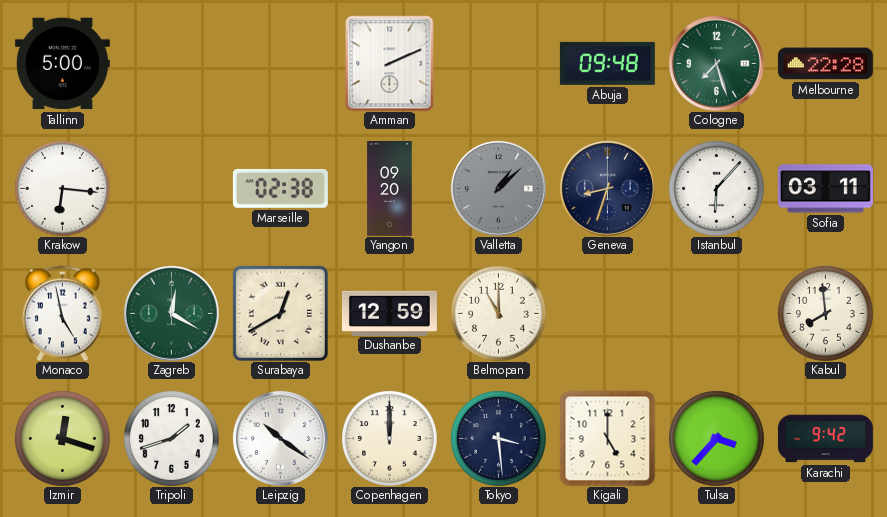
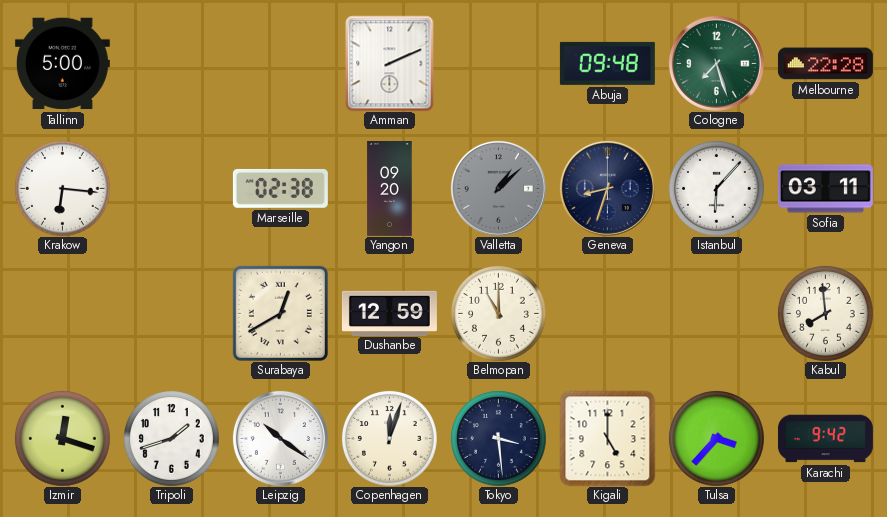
Monaco: 4:58 -> none (62, 313)
Zagreb: 12:20 -> none (171, 313)
Copenhagen: 12:00 -> 12:03 (389, 438)
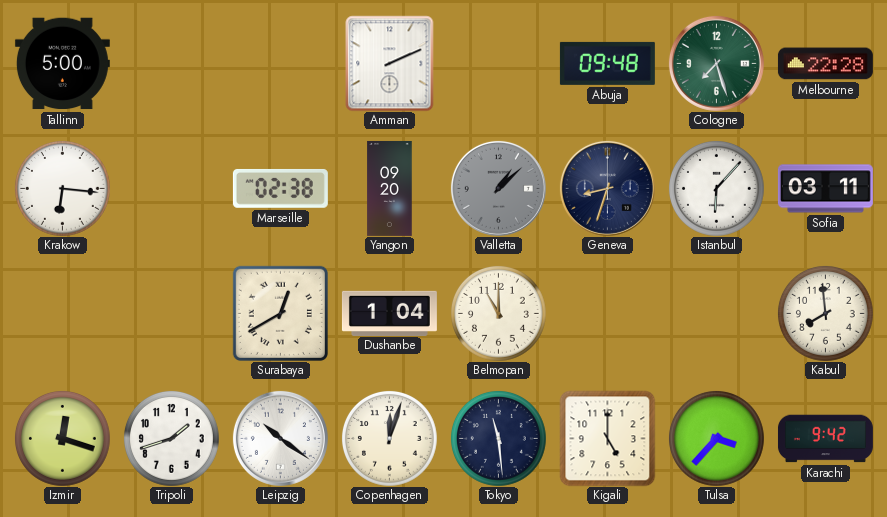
Dushanbe: 12:59 -> 1:04 (389, 313)
Tokyo: 3:29 -> 11:29 (498, 438)
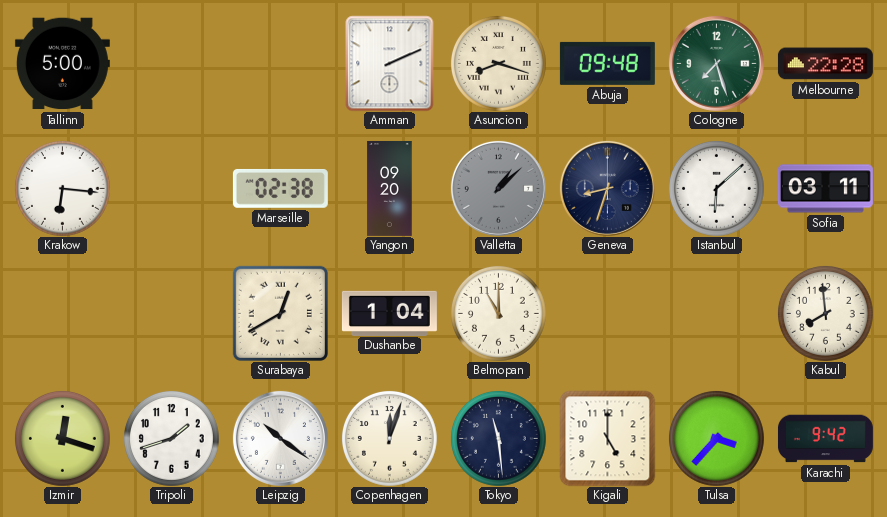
Asuncion: none -> 8:18 (498, 63)
Istanbul: 6:07 -> 6:08 (716, 188)
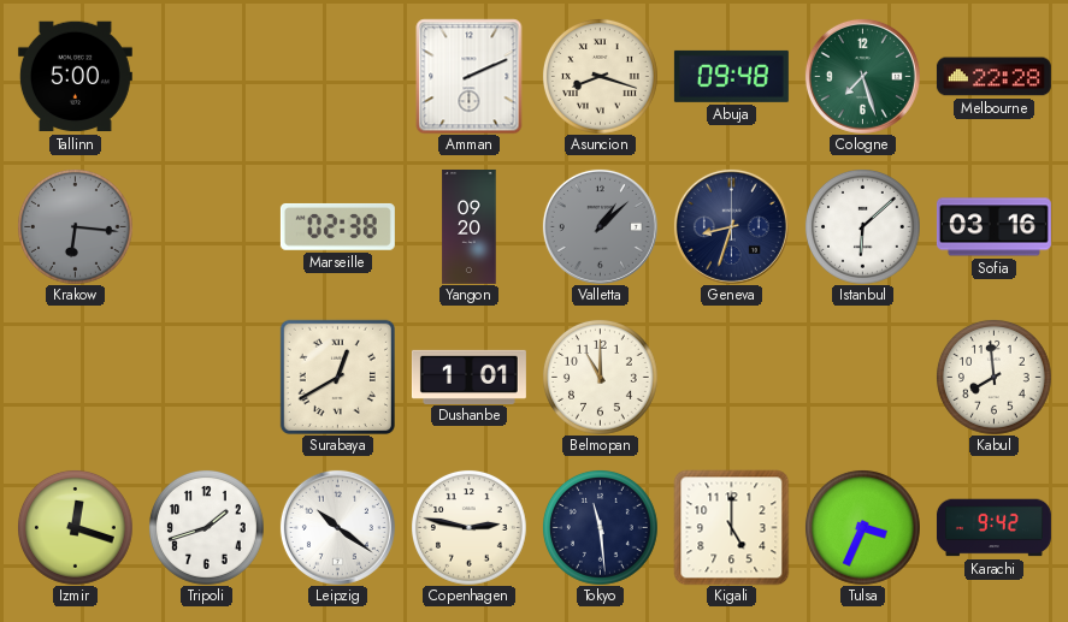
Krakow dial: white -> grey (75, 226)
Sofia: 03:11 -> 03:16 (993, 227)
Dushanbe: 1:04 -> 1:01 (468, 377)
Copenhagen: 12:03 -> 2:47 (468, 527)
Tulsa: 3:37 -> 3:34 (862, 527)
